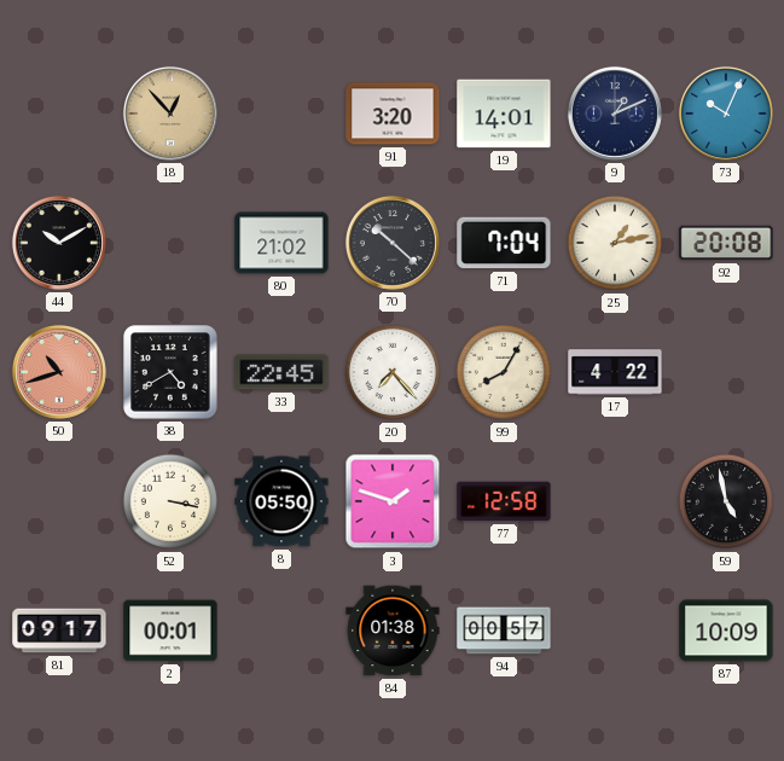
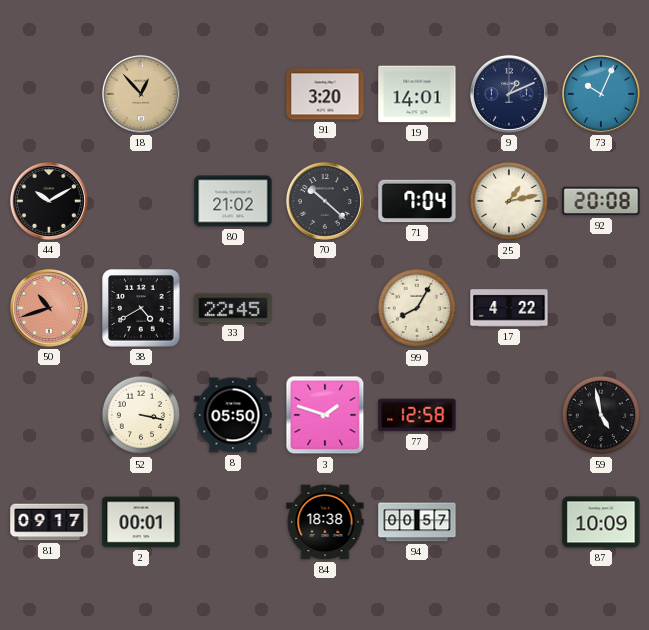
20: 7:23 -> none (393, 372)
84: 01:38 -> 18:38 (325, 522)
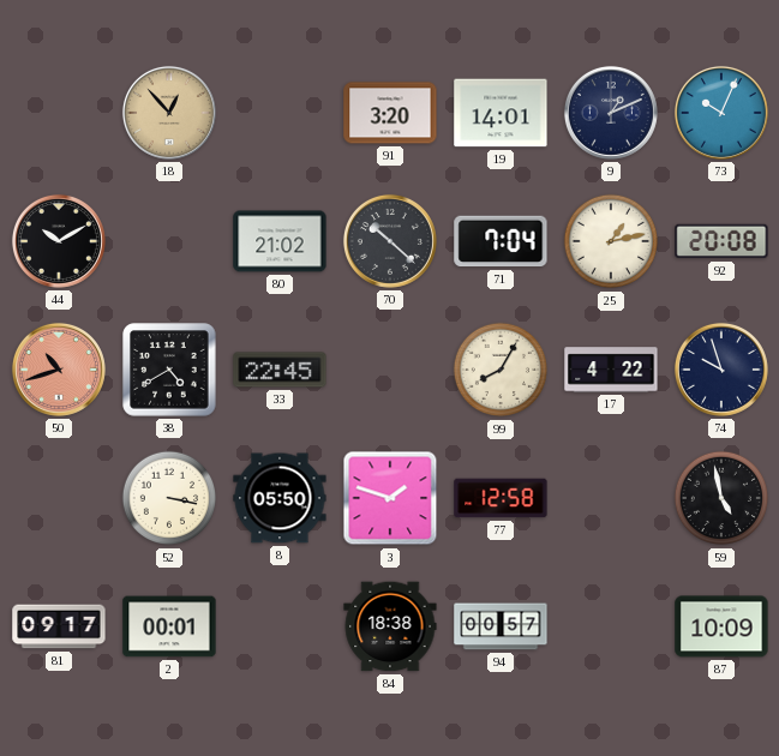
74: none -> 9:57 (721, 370)
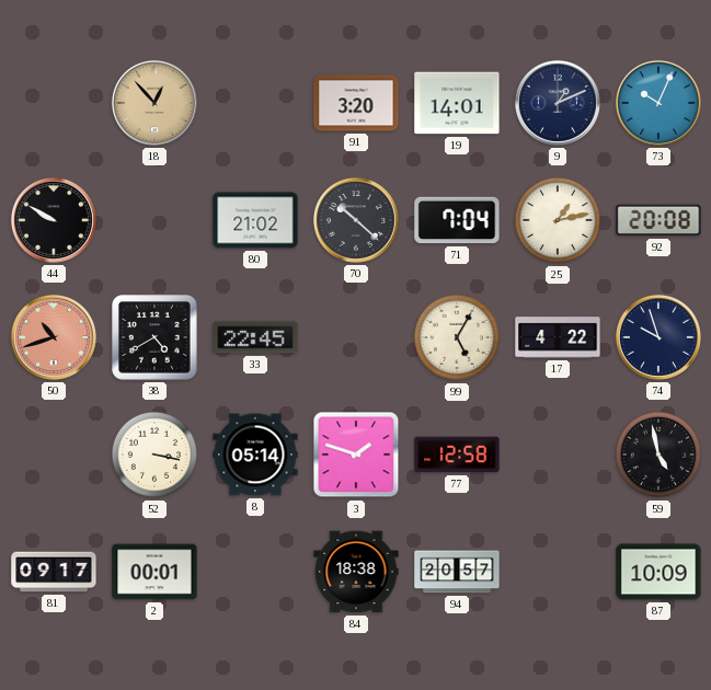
44: 10:10 -> 9:50 (54, 220)
99: 8:05 -> 5:05 (457, 337)
8: 05:50 -> 05:14 (255, 455)
94: 00:57 -> 20:57 (457, 572)
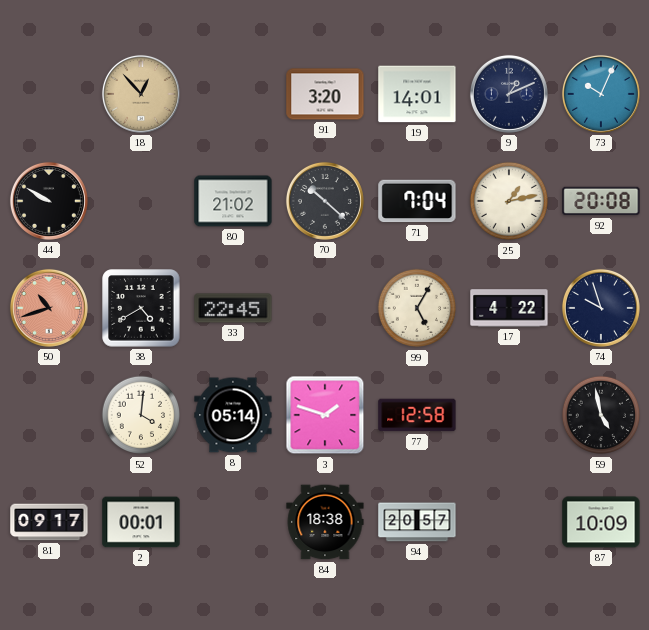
52: 3:17 -> 4:01 (141, 415)
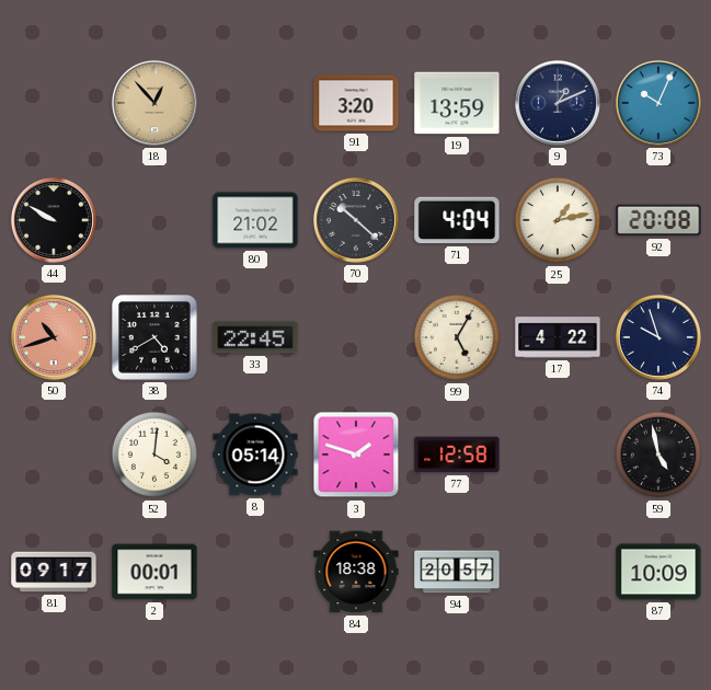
19: 14:01 -> 13:59 (457, 103)
71: 7:04 -> 4:04 (457, 220)
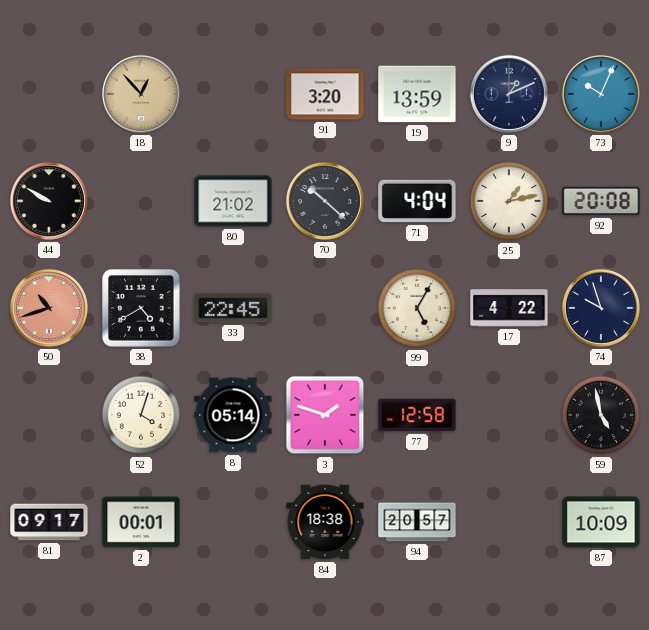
52: 4:01 -> 4:03 (141, 415)
